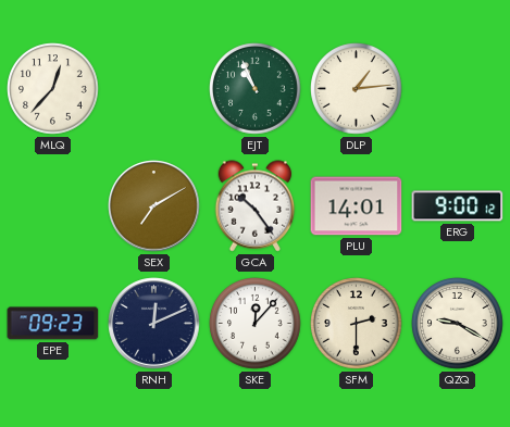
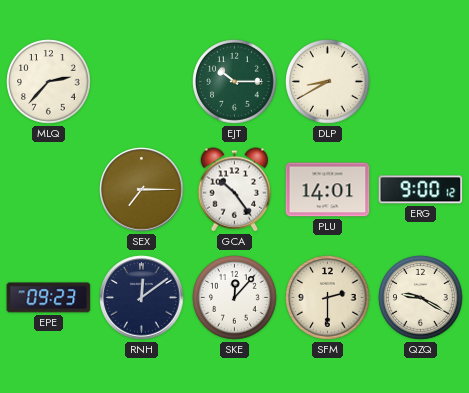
MLQ: 12:37 -> 2:37 (49, 82)
EJT: 10:56 -> 10:15 (235, 82)
DLP: 1:14 -> 8:40 (328, 82)
SEX: 7:10 -> 7:15 (142, 190)
RNH: 12:11 -> 12:09 (142, 298)
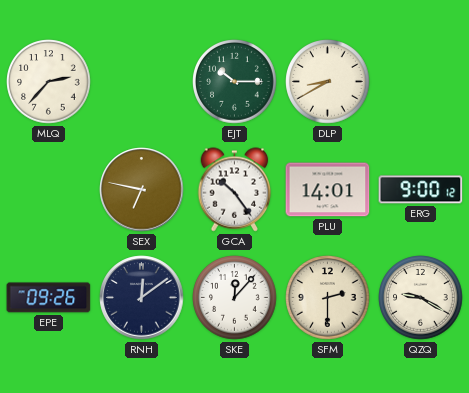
SEX: 7:15 -> 6:47 (142, 190)
EPE: 09:23 -> 09:26 (49, 298)
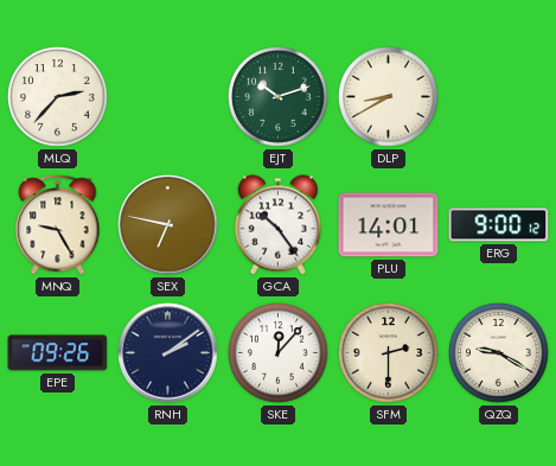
EJT: 10:15 -> 10:12 (279, 97)
MNQ: none -> 9:25 (58, 225)
RNH: 12:09 -> 2:09 (168, 353)
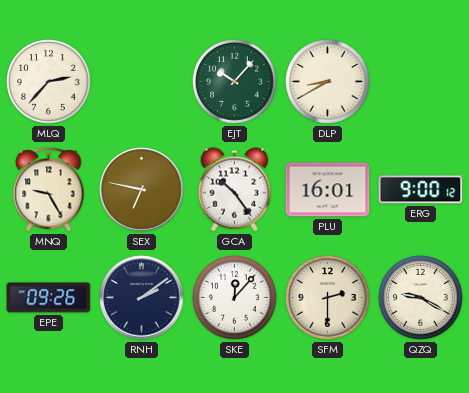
EJT: 10:12 -> 10:07 (235, 82)
PLU: 14:01 -> 16:01 (328, 190)
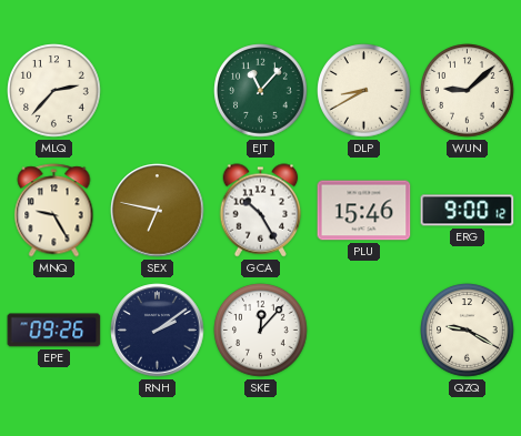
EJT: 10:07 -> 11:07 (261, 91)
WUN: none -> 9:08 (468, 91)
GCA: 10:24 -> 10:25 (261, 211)
PLU: 16:01 -> 15:46 (364, 211)
SFM: 2:30 -> none (328, 298)
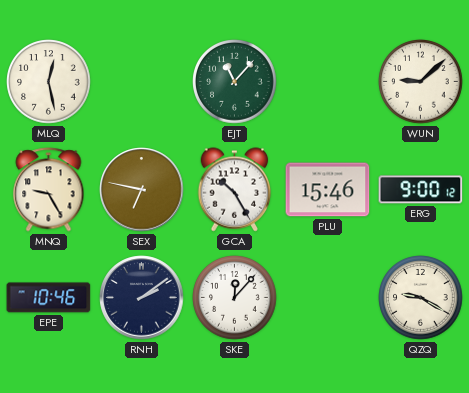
MLQ: 2:37 -> 12:28 (49, 82)
DLP: 8:40 -> none (364, 91)
EPE: 09:26 -> 10:46 (49, 298)
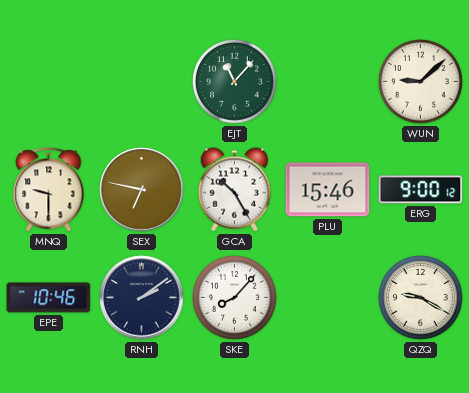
MLQ: 12:28 -> none (49, 82)
MNQ: 9:25 -> 9:30 (49, 190)
SKE: 12:07 -> 8:07 (235, 298)
